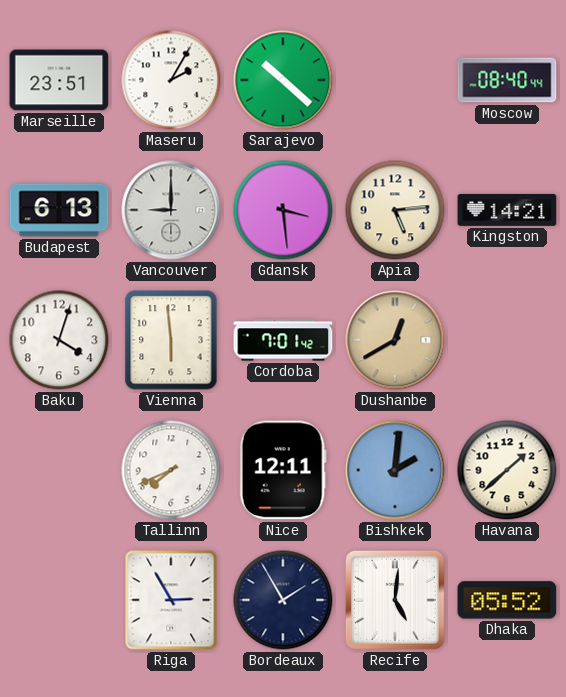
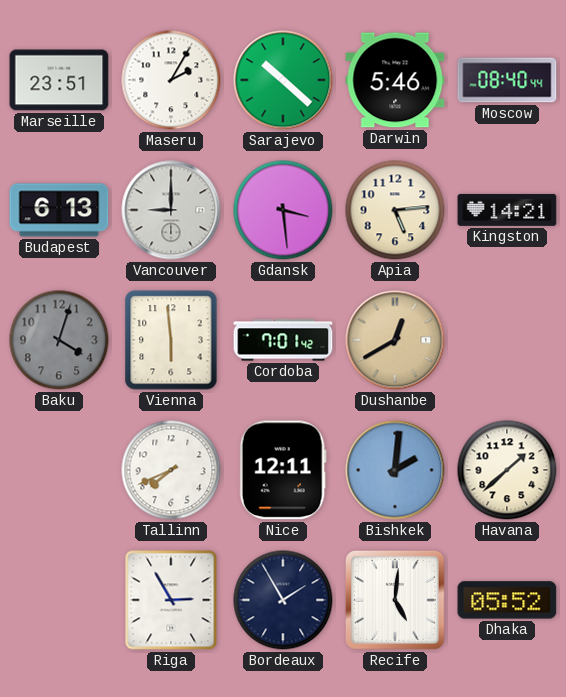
Darwin: none -> 5:46 (395, 80)
Baku dial: white -> grey (59, 340)
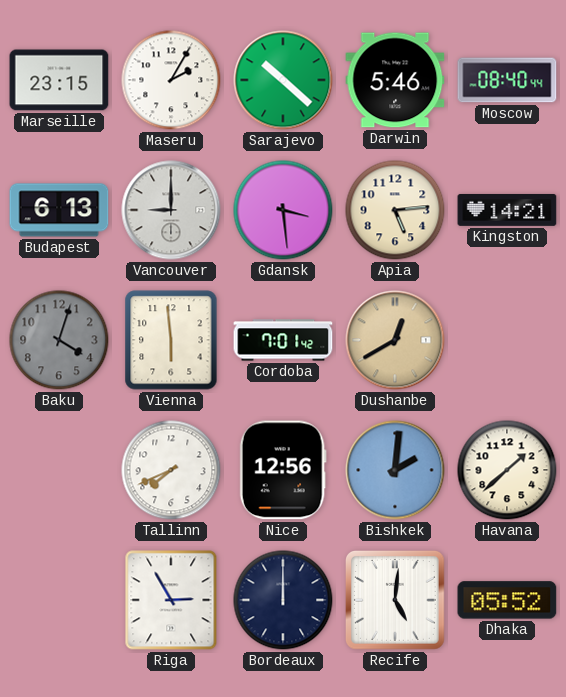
Marseille: 23:51 -> 23:15 (59, 80)
Nice: 12:11 -> 12:56 (283, 470)
Bordeaux: 1:55 -> 12:00 (283, 600)
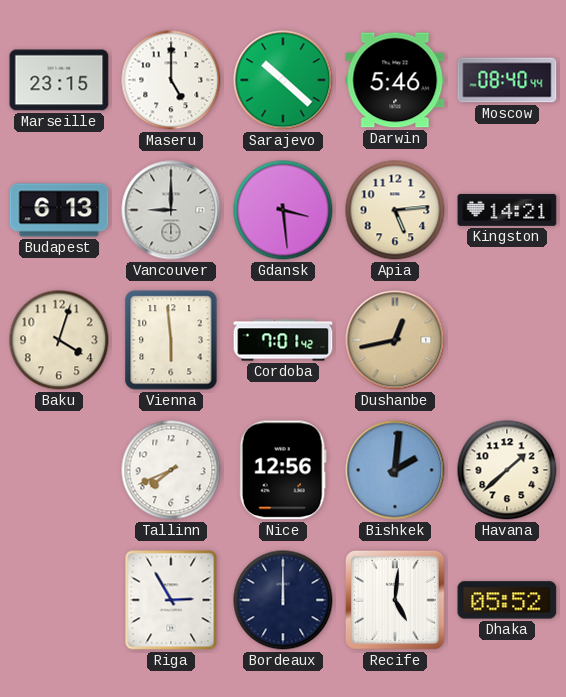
Maseru: 2:05 -> 5:00 (171, 80)
Baku dial: grey -> cream (59, 340)
Dushanbe: 12:40 -> 12:43 (395, 340)
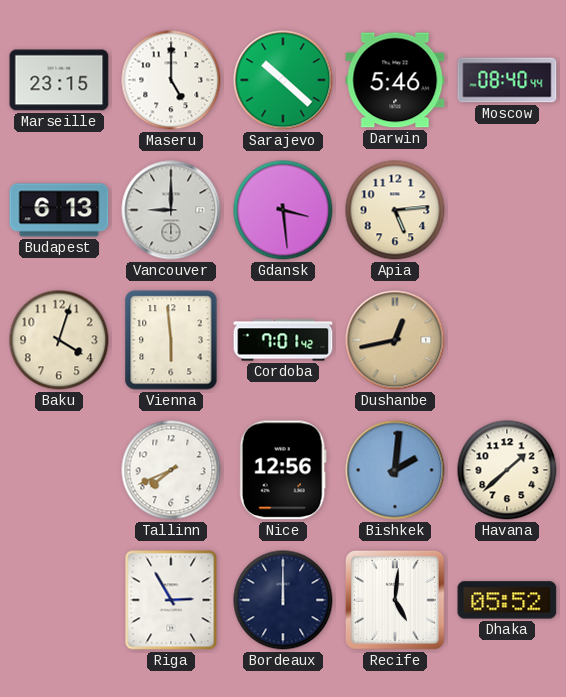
Kingston: 14:21 -> none (507, 210)
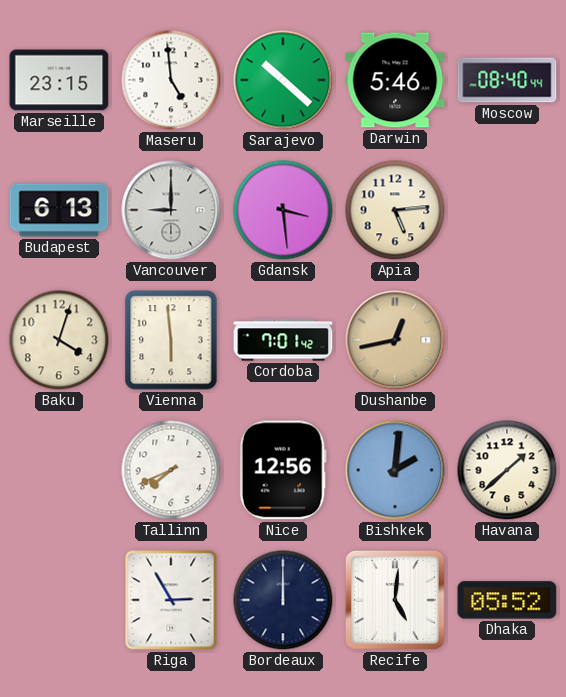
Maseru: 5:00 -> 4:59 (171, 80)
